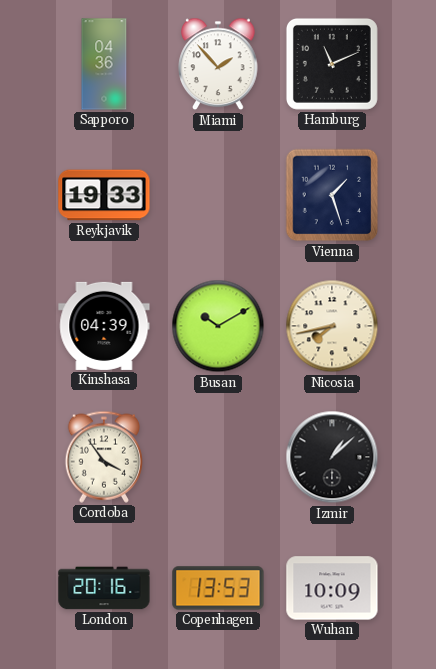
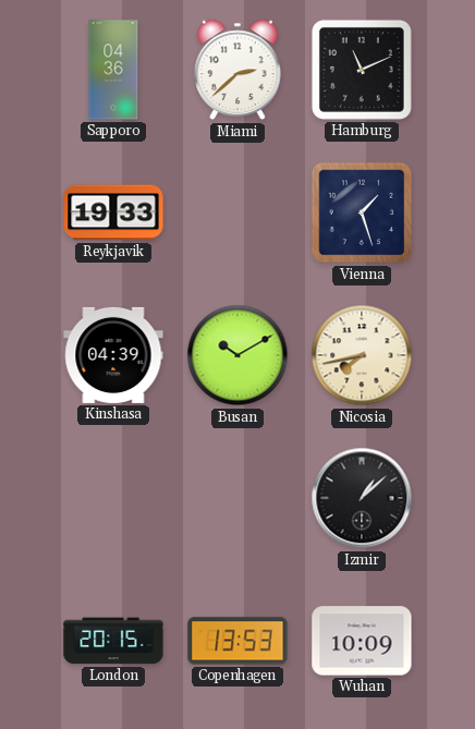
Miami: 1:53 -> 2:38 (237, 70)
Cordoba: 3:54 -> none (103, 457)
London: 20:16 -> 20:15 (113, 641)
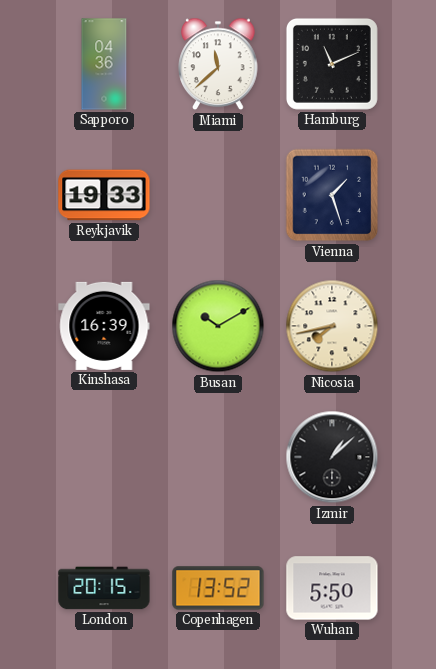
Miami: 2:38 -> 11:38 (218, 64)
Kinshasa: 04:39 -> 16:39 (104, 326)
Copenhagen: 13:53 -> 13:52 (218, 588)
Wuhan: 10:09 -> 5:50 (332, 588)
